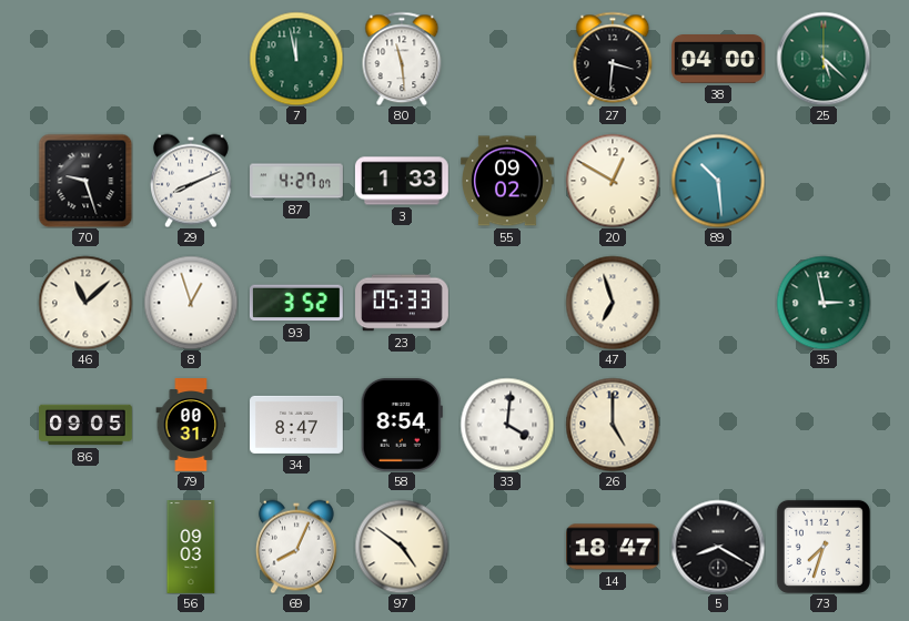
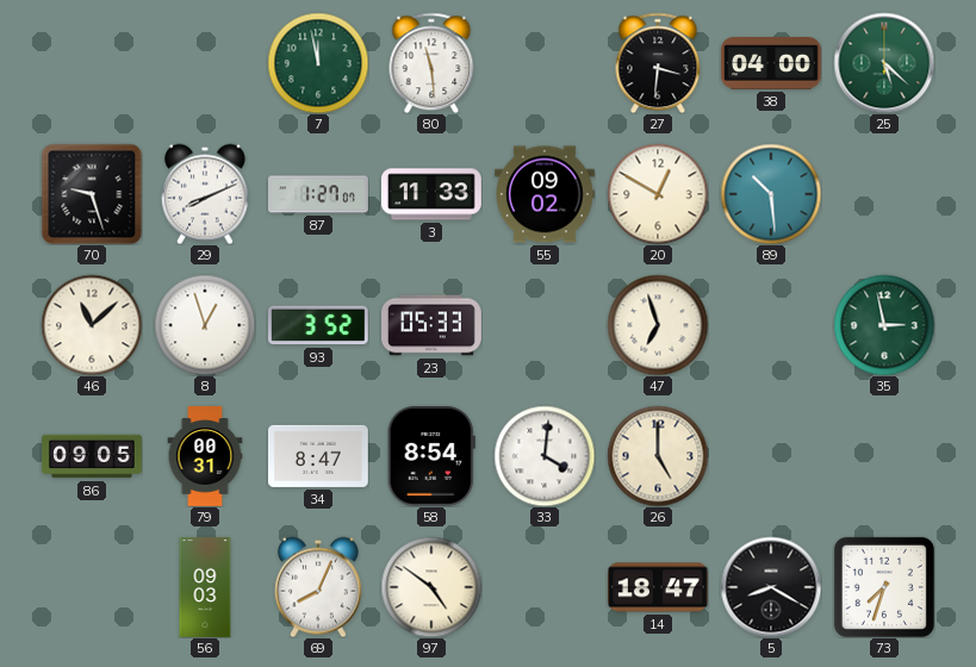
87: 4:27 -> 1:27 (319, 194)
3: 1:33 -> 11:33 (431, 194)
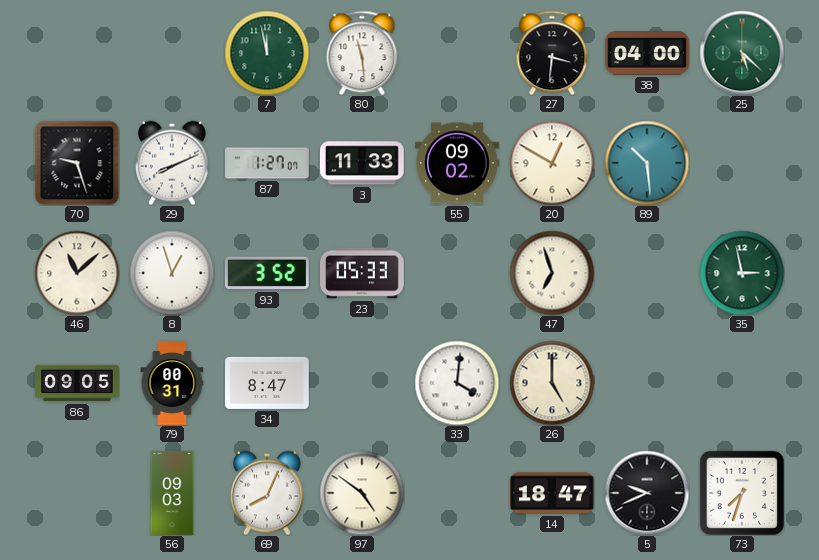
58: 8:54 -> none (431, 456)
5: 8:20 -> 9:41 (647, 493)
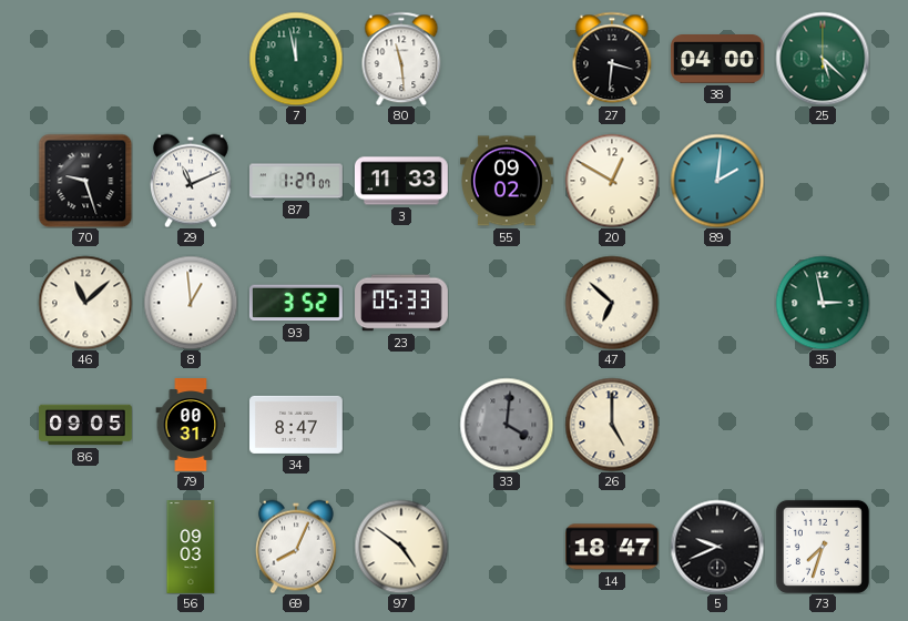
29: 8:11 -> 11:11 (191, 181)
89: 10:29 -> 2:01 (717, 181)
8: 12:57 -> 12:59 (191, 303)
47: 6:57 -> 6:52 (612, 303)
33 dial: white -> grey (507, 425)
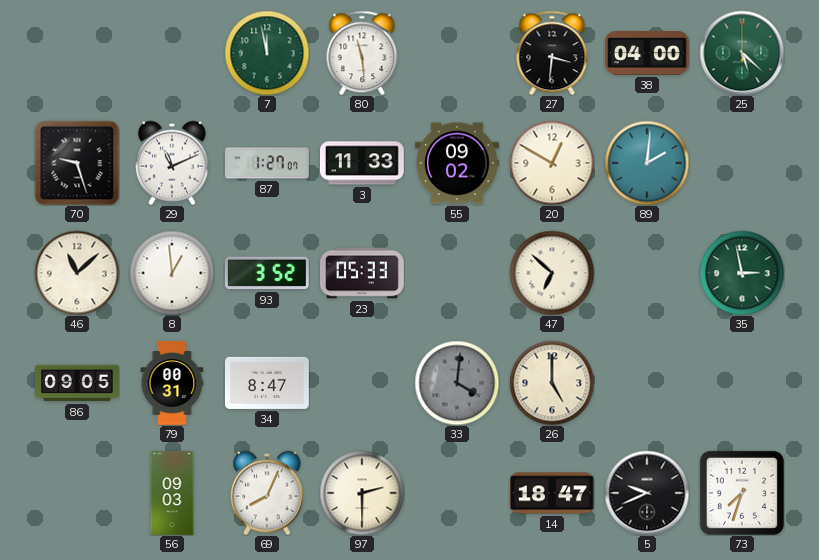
97: 4:51 -> 2:30 (362, 493)
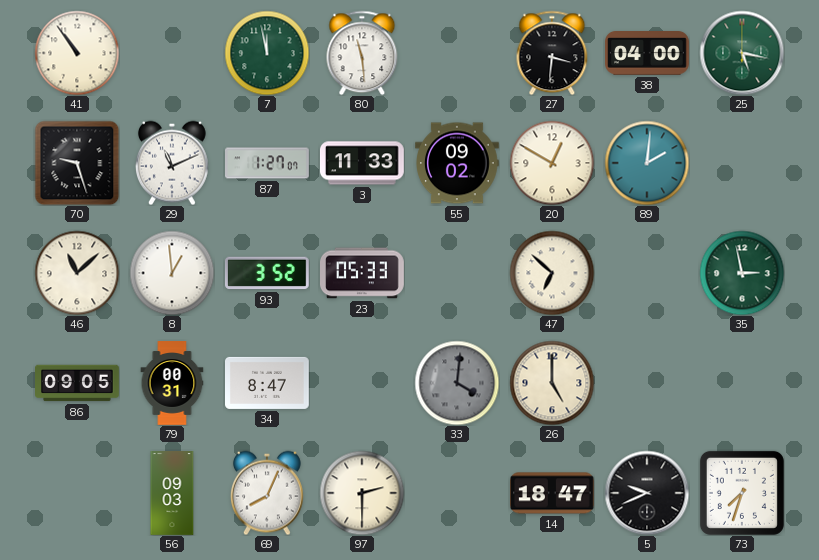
41: none -> 10:54 (77, 53)
25: 5:22 -> 5:17 (742, 53)
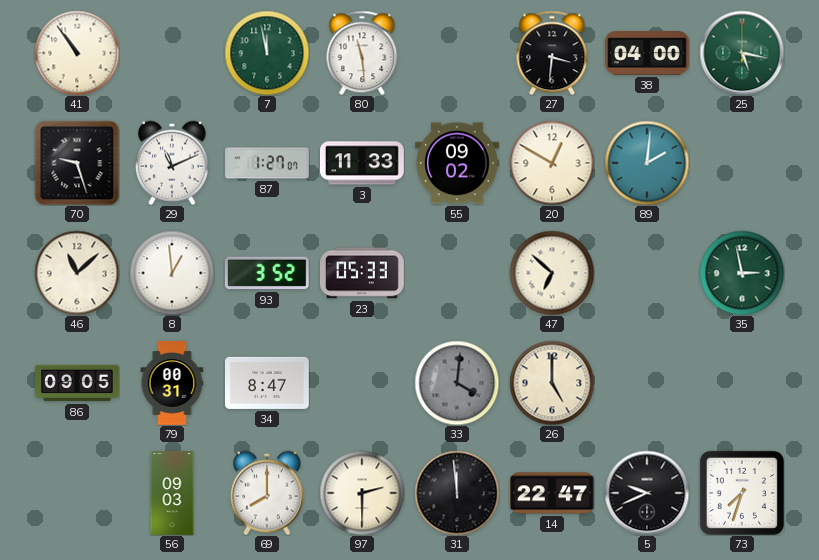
69: 8:04 -> 8:00 (267, 493)
31: none -> 11:59 (457, 493)
14: 18:47 -> 22:47 (553, 493)
